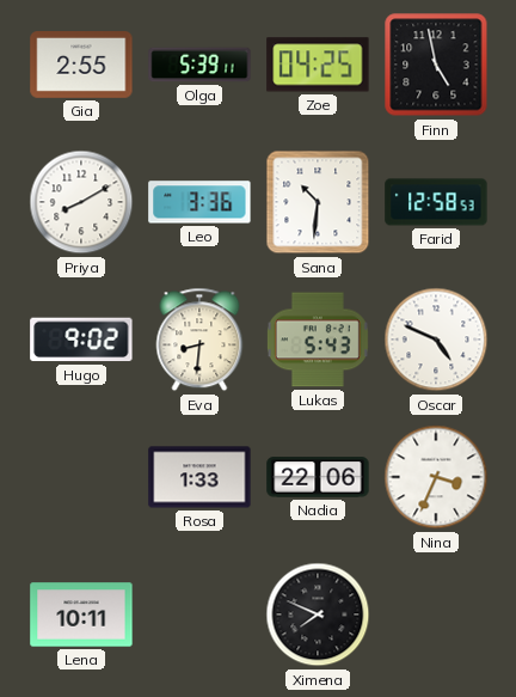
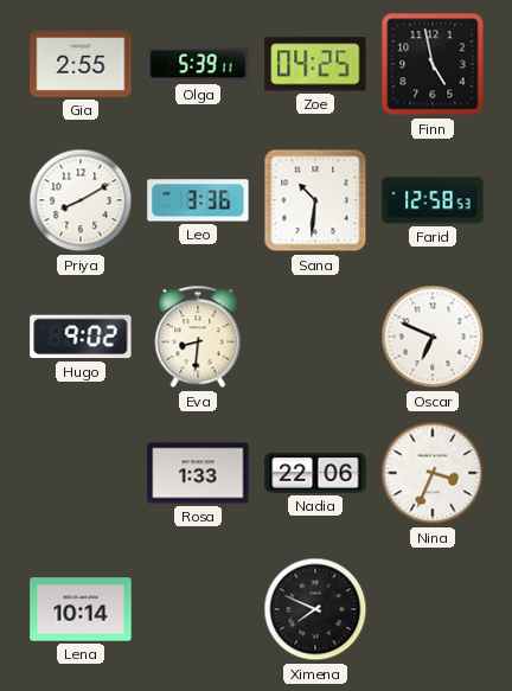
Lukas: 5:43 -> none (318, 340)
Oscar: 4:49 -> 6:49 (433, 337)
Lena: 10:11 -> 10:14 (81, 609)
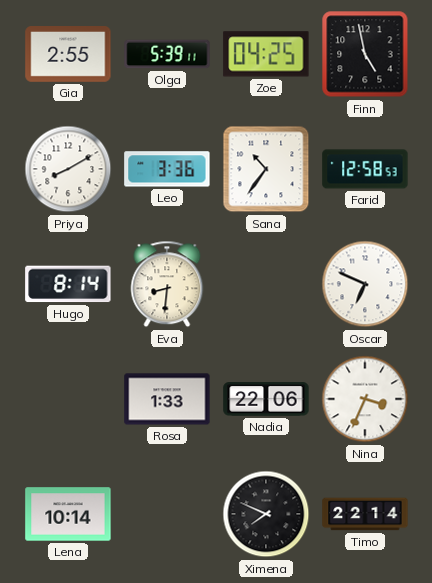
Sana: 10:31 -> 10:36 (266, 169)
Hugo: 9:02 -> 8:14 (68, 284)
Timo: none -> 22:14 (365, 514)
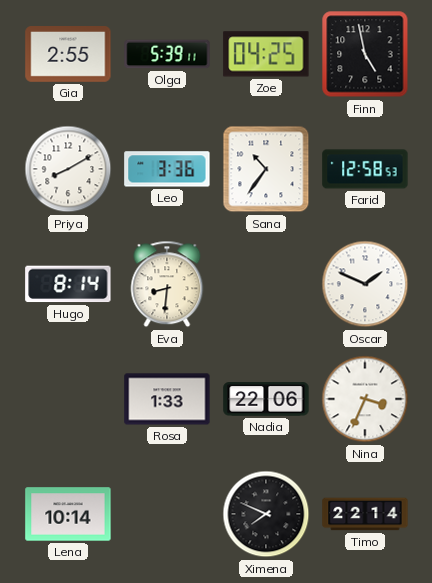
Oscar: 6:49 -> 1:49 (365, 284)
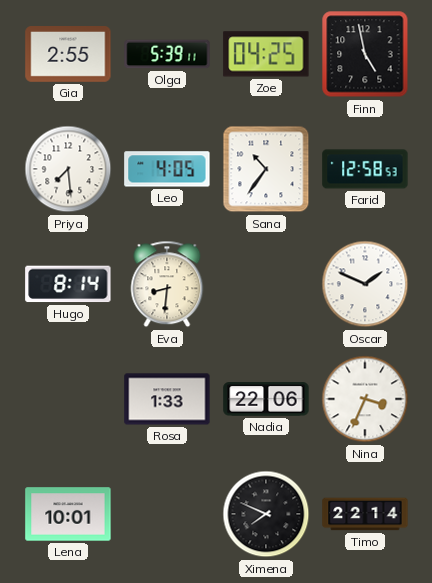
Priya: 8:10 -> 7:29 (68, 169)
Leo: 3:36 -> 4:05 (167, 169)
Lena: 10:14 -> 10:01 (68, 514)
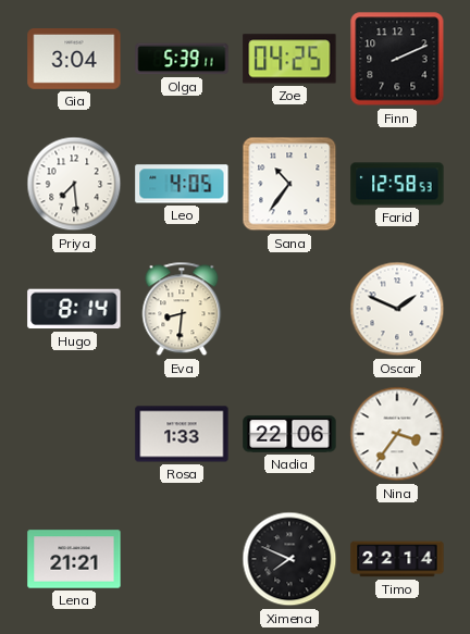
Gia: 2:55 -> 3:04 (74, 60)
Finn: 4:58 -> 2:11 (397, 59)
Nina: 3:34 -> 3:36 (397, 434)
Lena: 10:01 -> 21:21 (74, 559)
